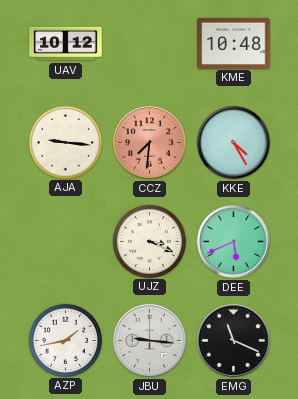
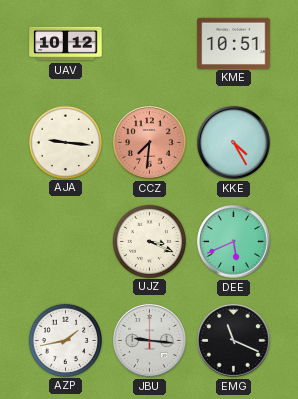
KME: 10:48 -> 10:51 (234, 43)
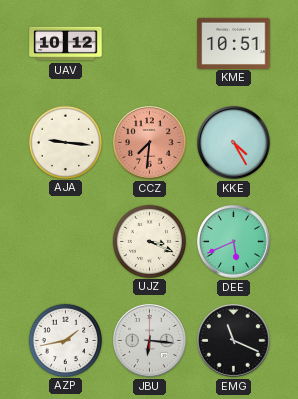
JBU: 9:16 -> 6:16 (150, 341)
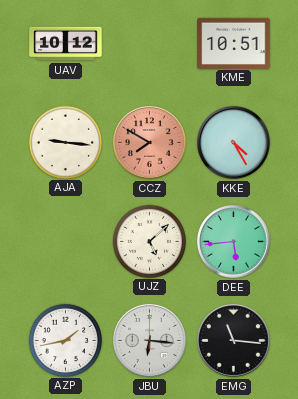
CCZ: 7:31 -> 7:50 (150, 143)
UJZ: 3:19 -> 5:08 (149, 241)
DEE: 5:41 -> 5:44 (234, 242)
EMG: 11:19 -> 11:16 (234, 341)
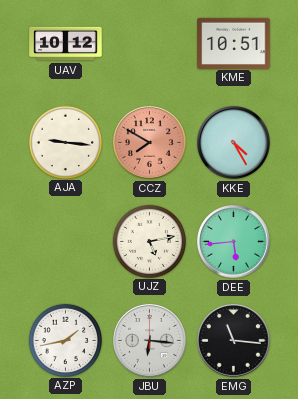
UJZ: 5:08 -> 5:13 (149, 241)
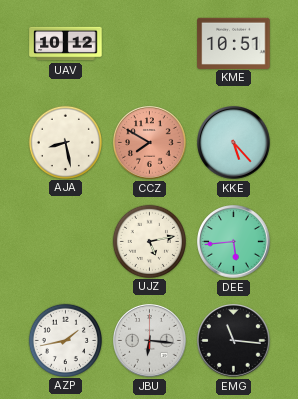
AJA: 9:16 -> 8:28 (65, 142)
KKE: 4:25 -> 5:23 (234, 143)
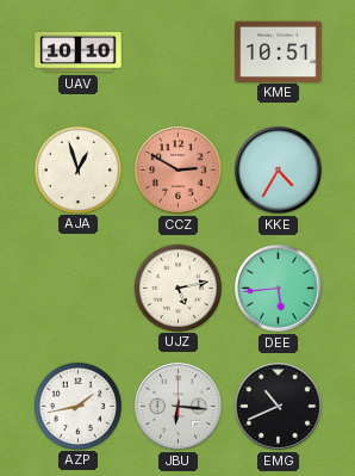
UAV: 10:12 -> 10:10 (79, 52)
AJA: 8:28 -> 12:57 (77, 169)
CCZ: 7:50 -> 2:50 (179, 171)
KKE: 5:23 -> 4:35 (279, 171)
EMG: 11:16 -> 10:41 (279, 407)
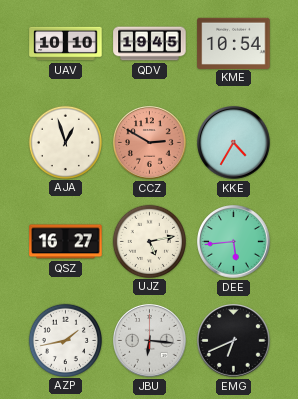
QDV: none -> 19:45 (150, 44)
KME: 10:51 -> 10:54 (234, 43)
QSZ: none -> 16:27 (66, 242)
EMG: 10:41 -> 6:41 (234, 341)
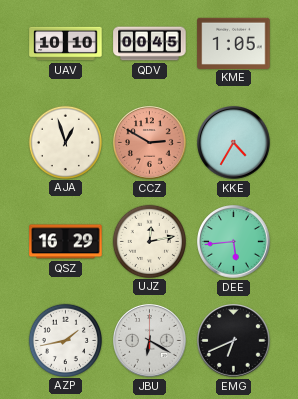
QDV: 19:45 -> 00:45 (150, 44)
KME: 10:54 -> 1:05 (234, 43)
QSZ: 16:27 -> 16:29 (66, 242)
UJZ: 5:13 -> 12:13 (149, 241)
JBU: 6:16 -> 6:20 (150, 341)
